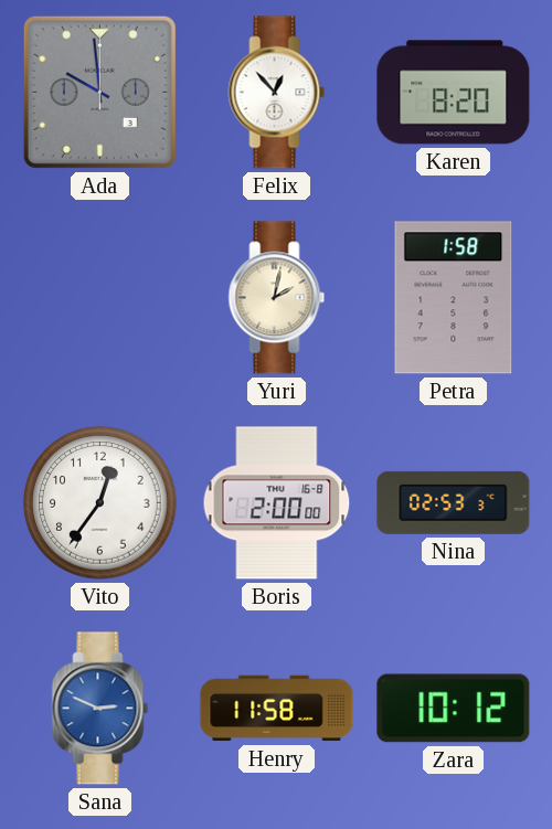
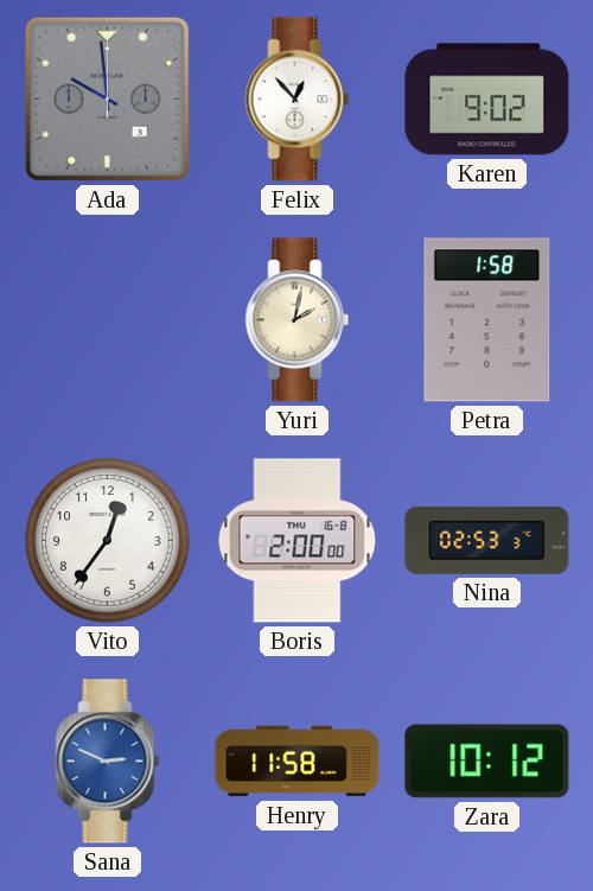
Karen: 8:20 -> 9:02 (487, 100)
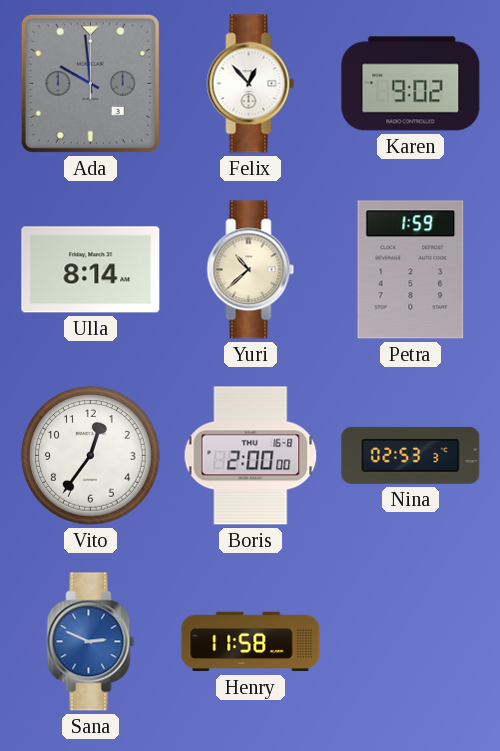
Ulla: none -> 8:14 (91, 270)
Yuri: 2:02 -> 10:38 (251, 270)
Petra: 1:58 -> 1:59 (411, 270)
Zara: 10:12 -> none (487, 762)
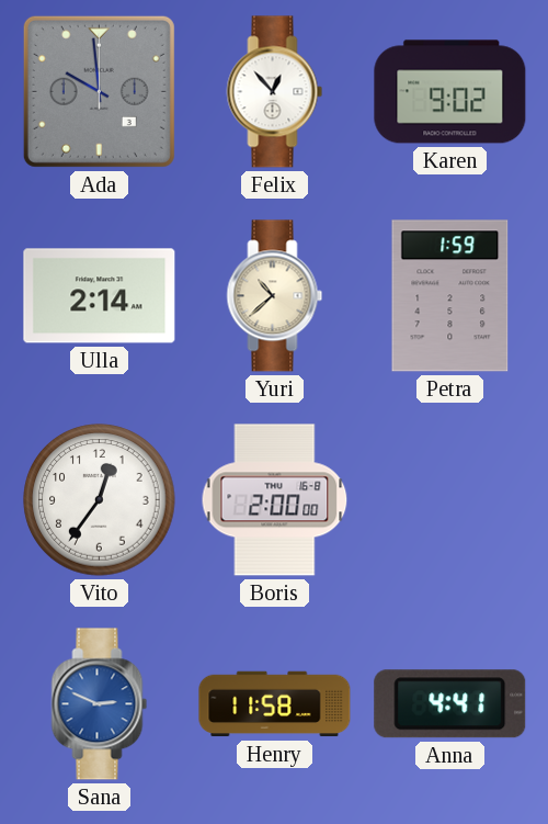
Ulla: 8:14 -> 2:14 (100, 296)
Nina: 02:53 -> none (411, 455)
Anna: none -> 4:41 (450, 704)
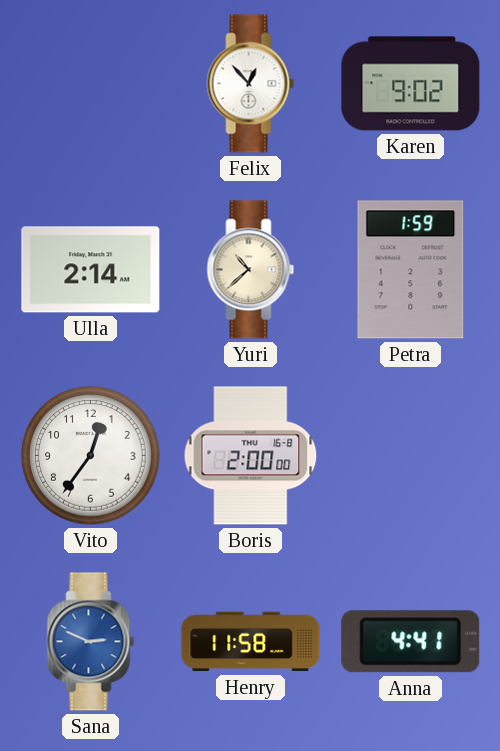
Ada: 9:59 -> none (99, 91)
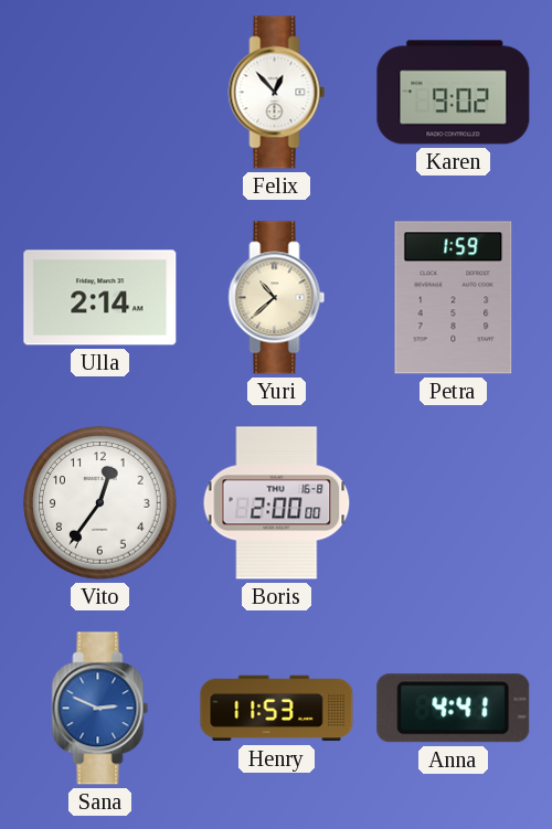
Henry: 11:58 -> 11:53 (277, 709)
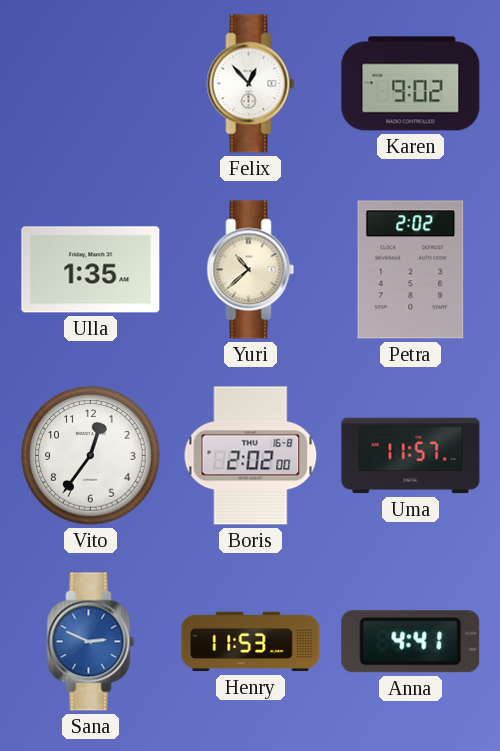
Ulla: 2:14 -> 1:35 (91, 270)
Petra: 1:59 -> 2:02 (411, 270)
Boris: 2:00 -> 2:02 (251, 456)
Uma: none -> 11:57 (411, 456)
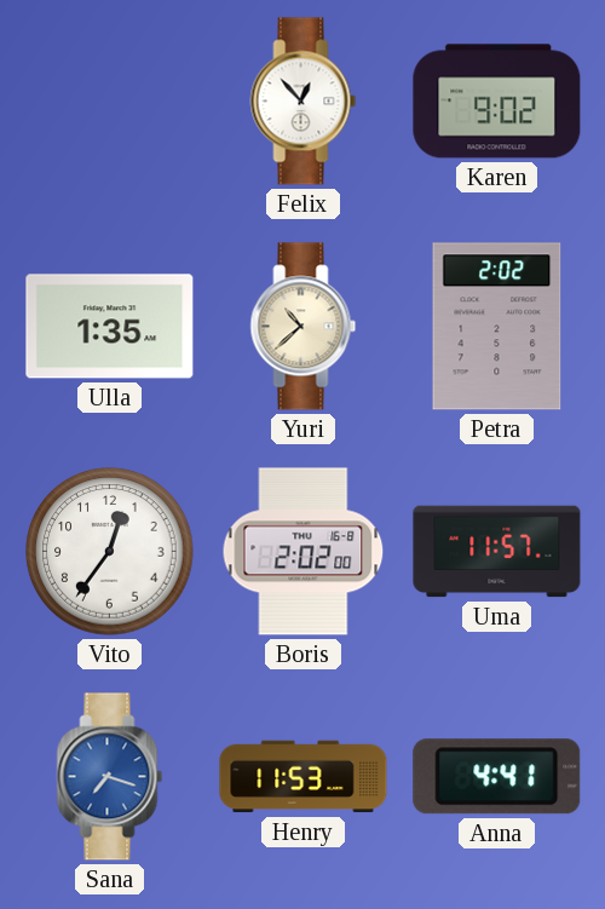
Sana: 2:49 -> 7:18 (110, 777)
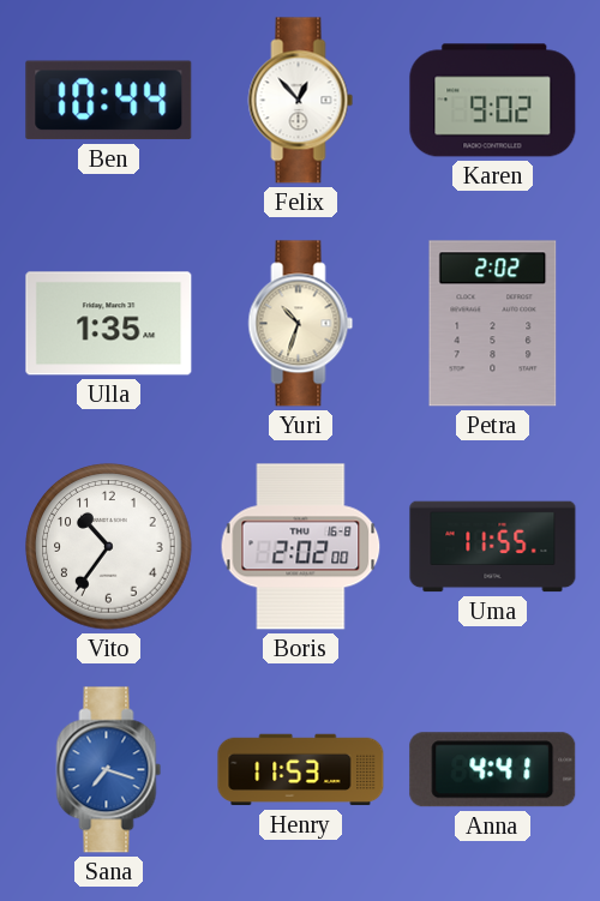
Ben: none -> 10:44 (109, 101)
Yuri: 10:38 -> 10:33 (301, 324)
Vito: 12:36 -> 10:36 (109, 547)
Uma: 11:57 -> 11:55 (493, 547)
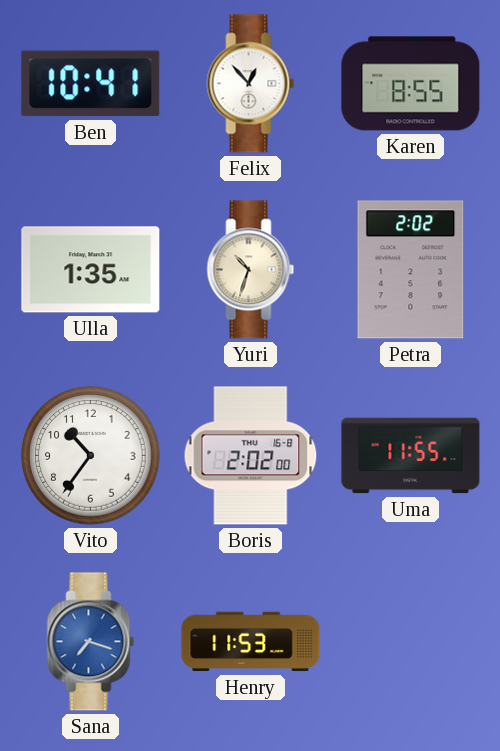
Ben: 10:44 -> 10:41 (91, 84)
Karen: 9:02 -> 8:55 (411, 84)
Anna: 4:41 -> none (493, 770)
